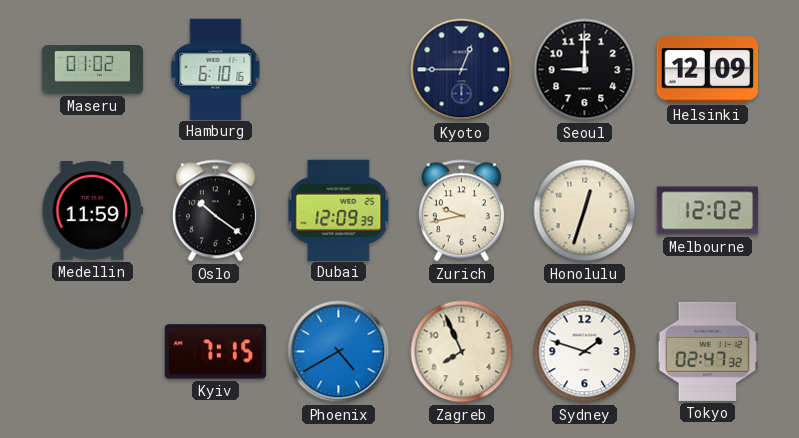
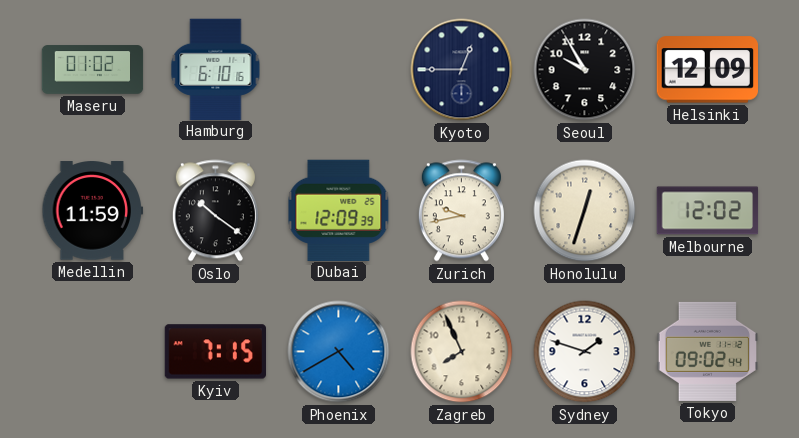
Seoul: 9:00 -> 9:55 (585, 70)
Tokyo: 02:47 -> 09:02 (708, 351)
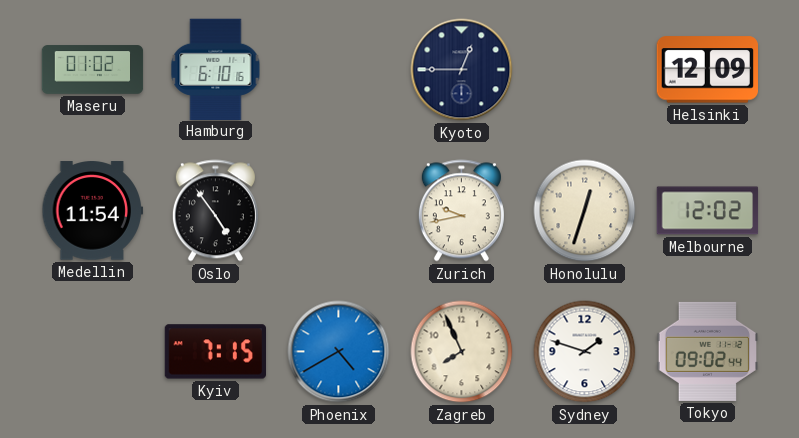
Seoul: 9:55 -> none (585, 70)
Medellin: 11:59 -> 11:54 (93, 211)
Oslo: 10:21 -> 4:54 (215, 211)
Dubai: 12:09 -> none (339, 210)
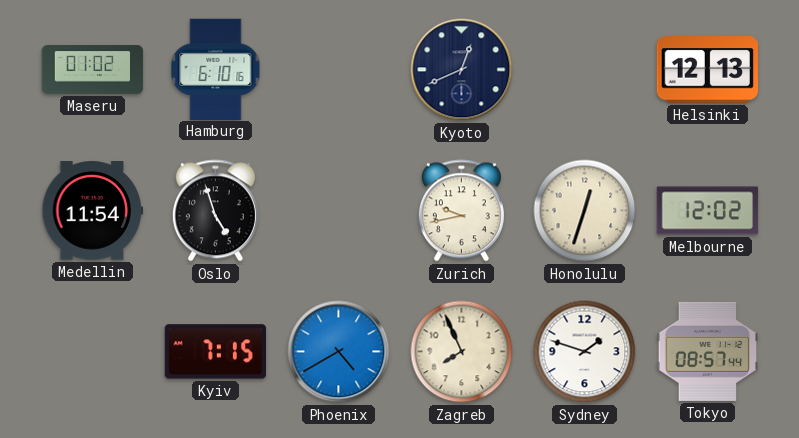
Kyoto: 12:45 -> 12:41 (462, 70)
Helsinki: 12:09 -> 12:13 (707, 70)
Oslo: 4:54 -> 4:57 (215, 211)
Tokyo: 09:02 -> 08:57 (708, 351)
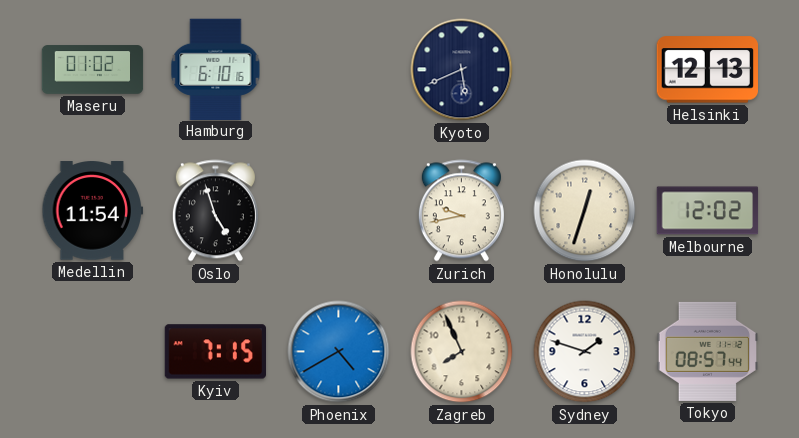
Kyoto: 12:41 -> 5:41 (462, 70)
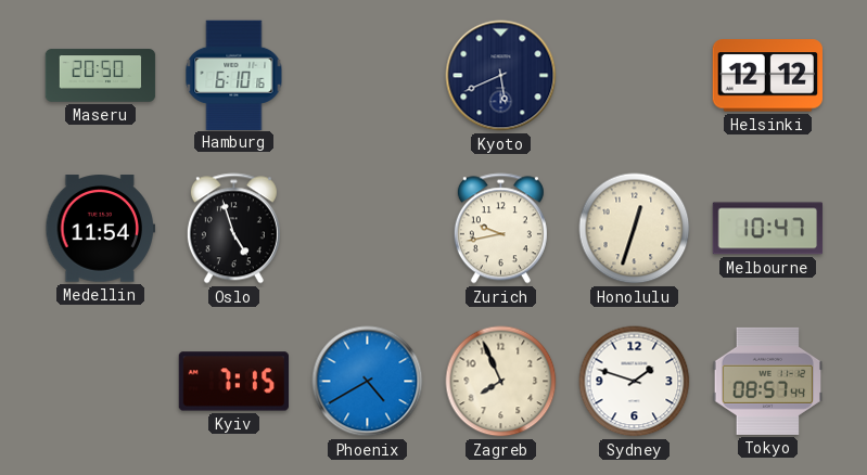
Maseru: 01:02 -> 20:50 (101, 76)
Helsinki: 12:13 -> 12:12 (767, 76)
Melbourne: 12:02 -> 10:47 (768, 229)
